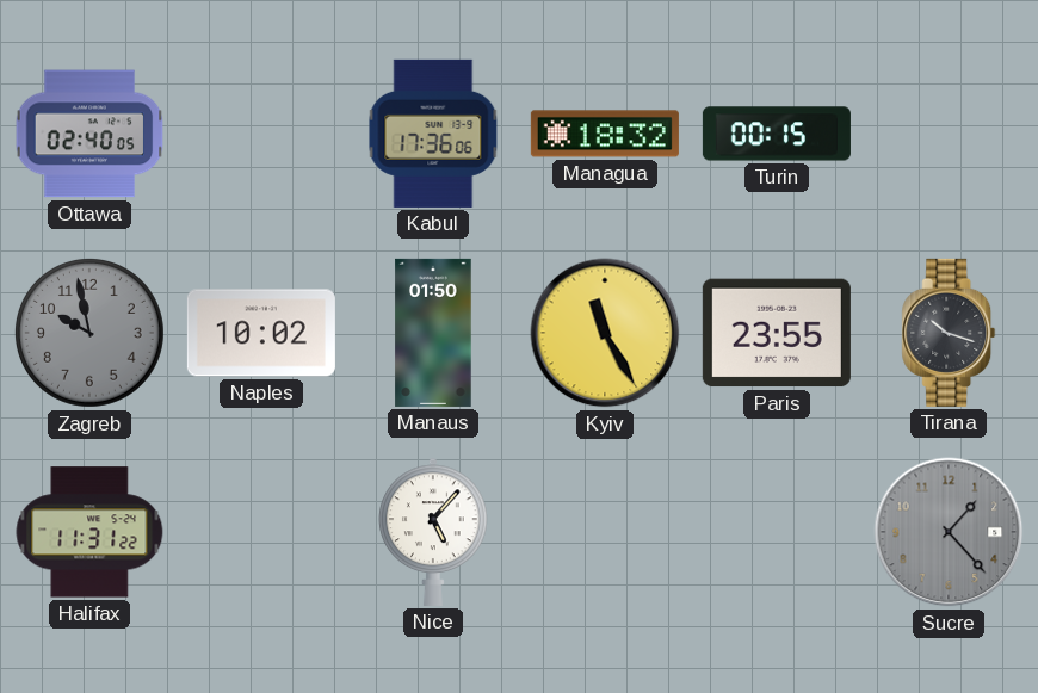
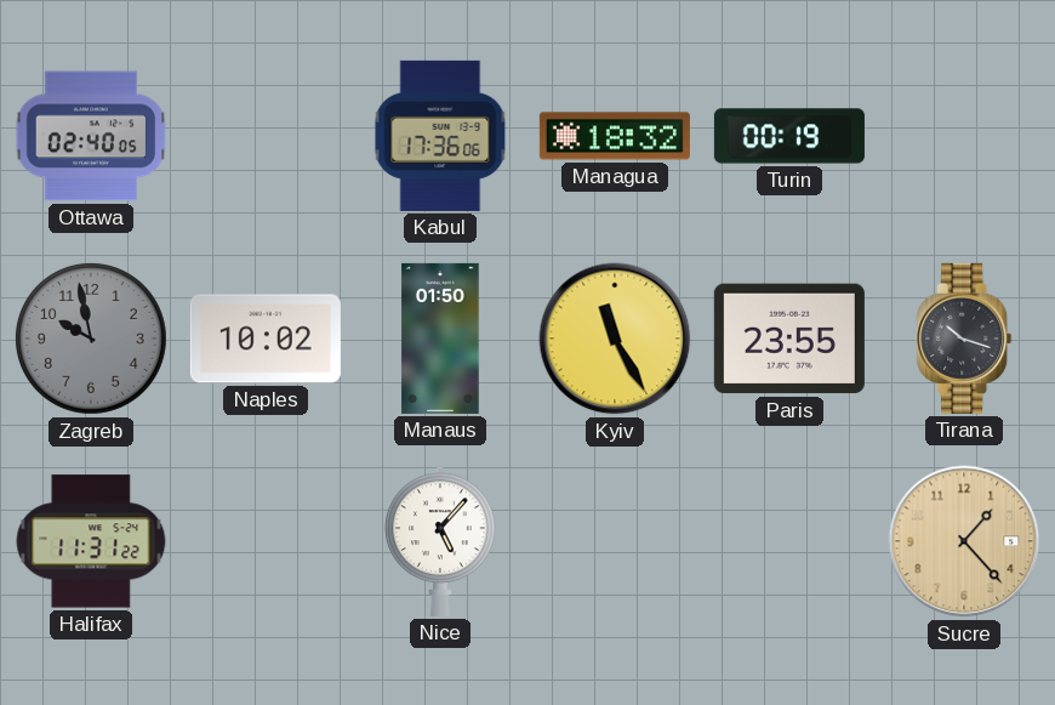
Turin: 00:15 -> 00:19 (789, 136)
Sucre dial: grey -> champagne (964, 541)
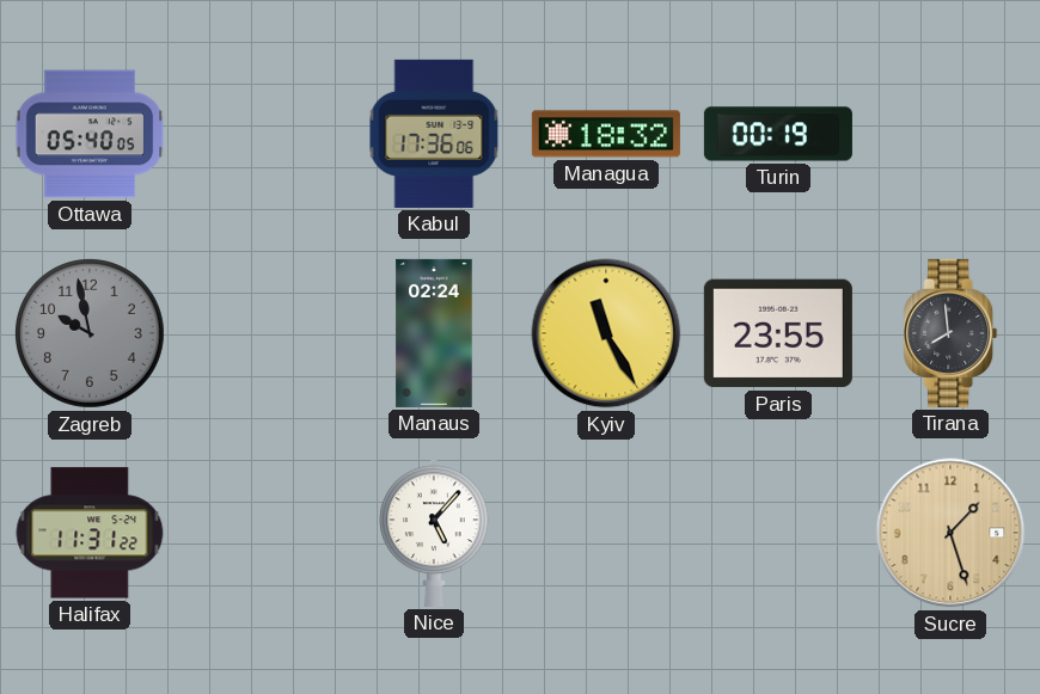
Ottawa: 02:40 -> 05:40 (90, 134)
Naples: 10:02 -> none (266, 339)
Manaus: 01:50 -> 02:24 (434, 333)
Tirana: 10:18 -> 7:59 (950, 333)
Sucre: 1:23 -> 1:27 (950, 533)
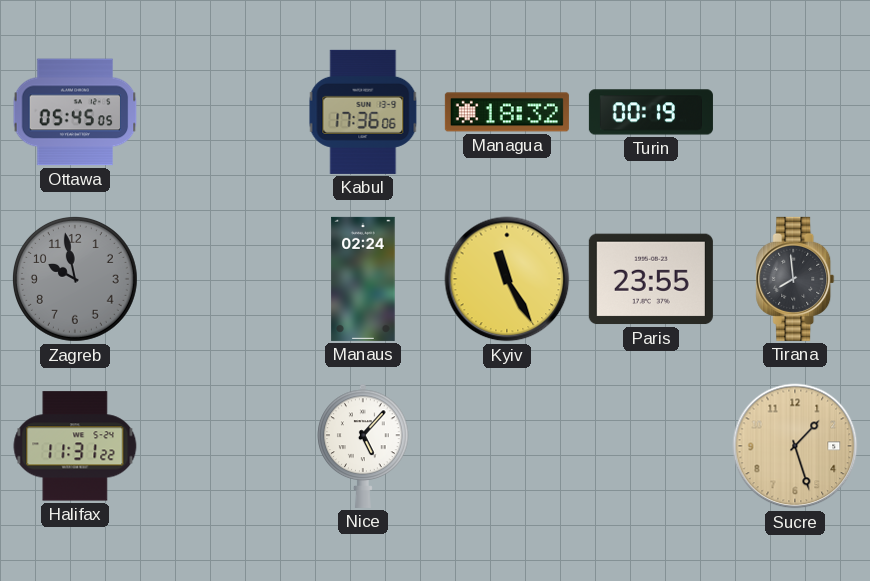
Ottawa: 05:40 -> 05:45 (75, 112)
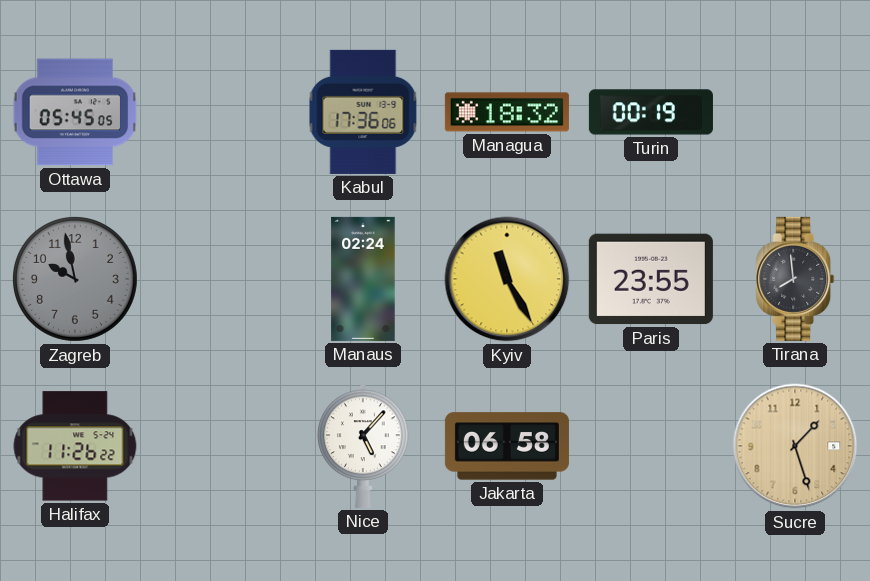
Halifax: 11:31 -> 11:26 (75, 446)
Jakarta: none -> 06:58 (507, 446)
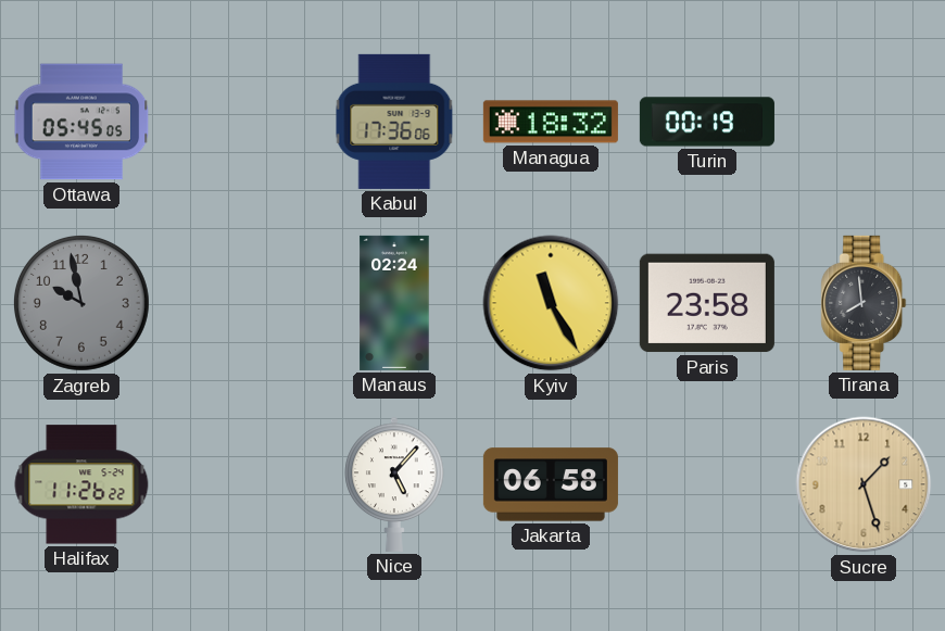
Paris: 23:55 -> 23:58 (707, 303)
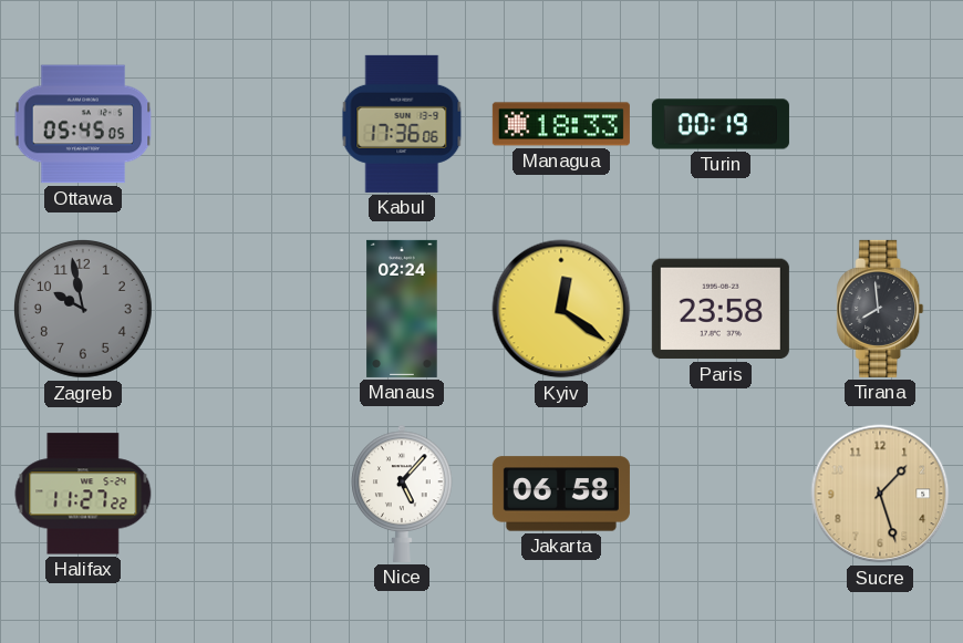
Managua: 18:32 -> 18:33 (561, 124)
Kyiv: 11:25 -> 12:21 (561, 309)
Halifax: 11:26 -> 11:27 (83, 494)
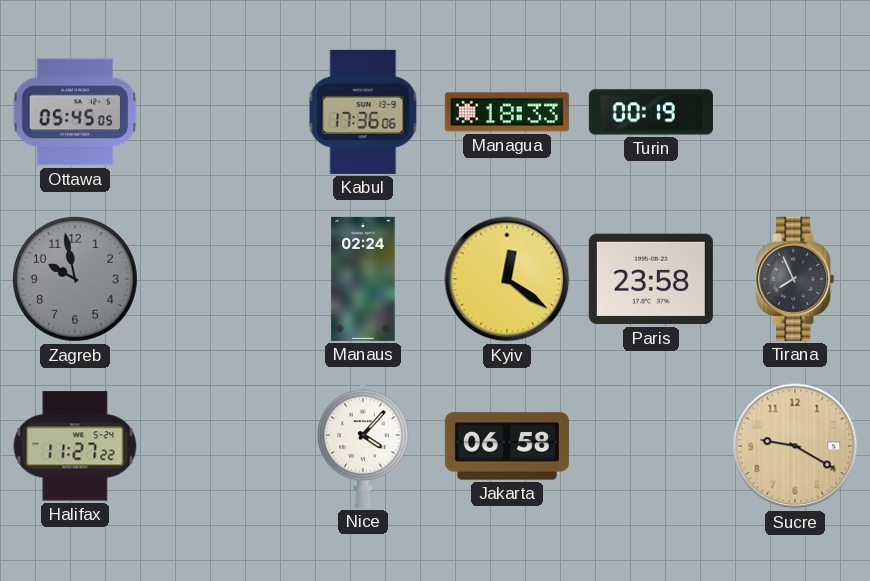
Tirana: 7:59 -> 7:56 (795, 279)
Nice: 5:07 -> 4:07 (363, 446)
Sucre: 1:27 -> 9:20 (795, 446)
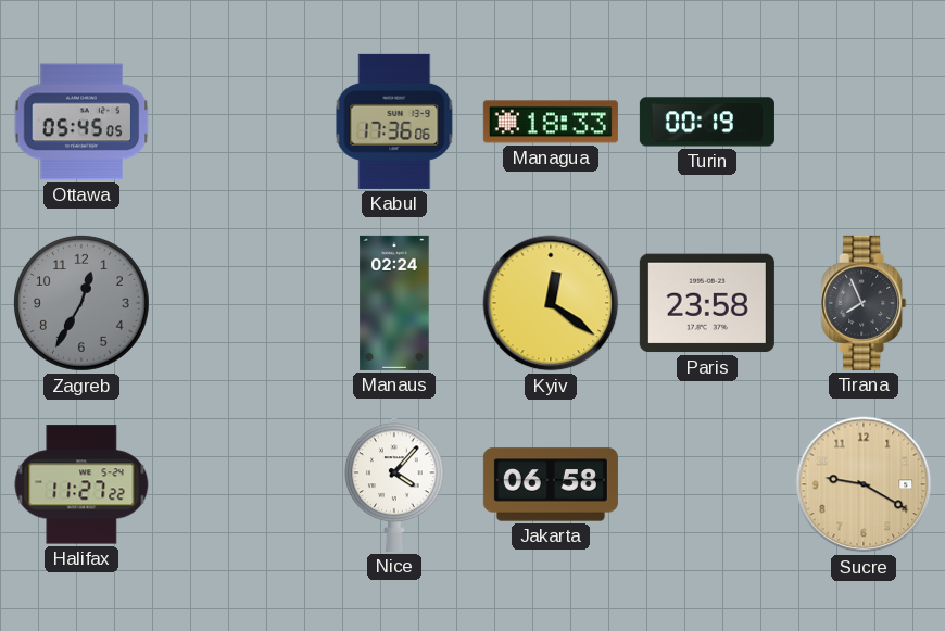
Zagreb: 9:58 -> 12:35 (81, 303)
